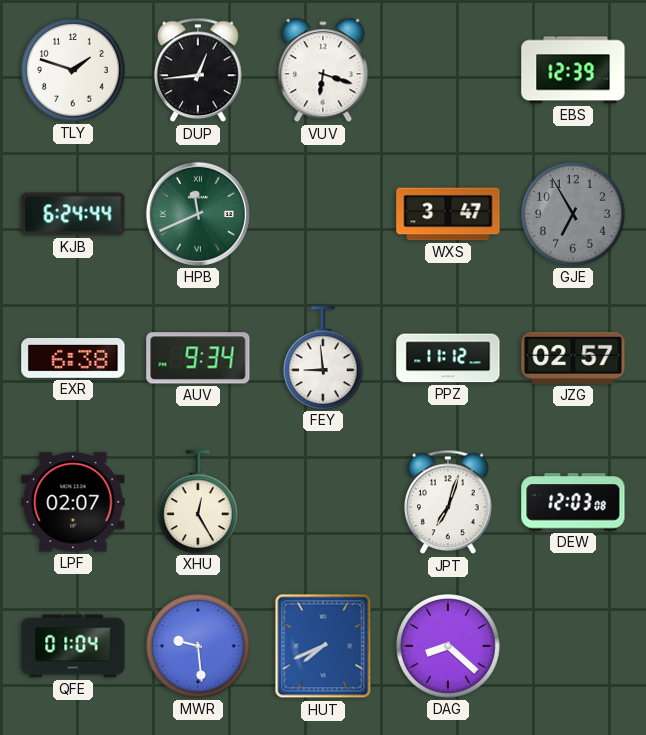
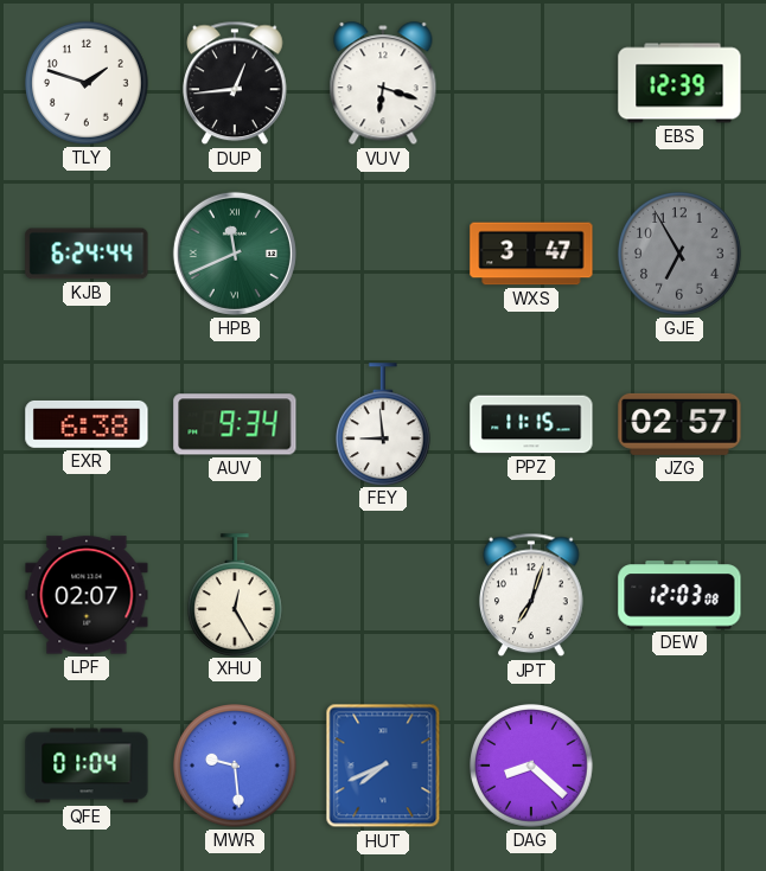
PPZ: 11:12 -> 11:15 (531, 424)
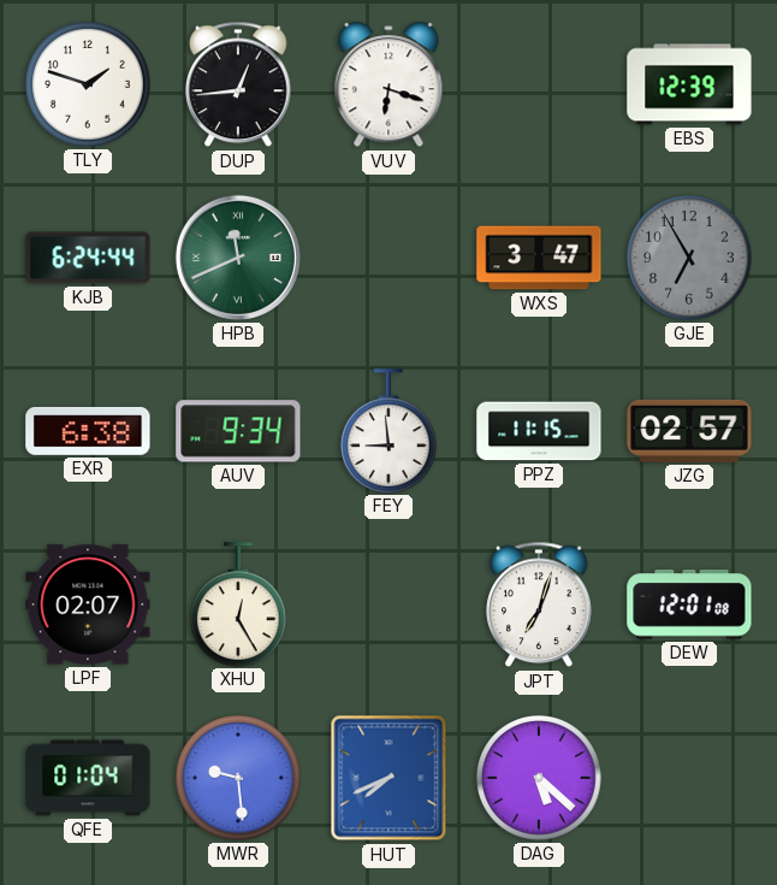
DEW: 12:03 -> 12:01 (689, 604)
DAG: 8:22 -> 5:22 (540, 779)
